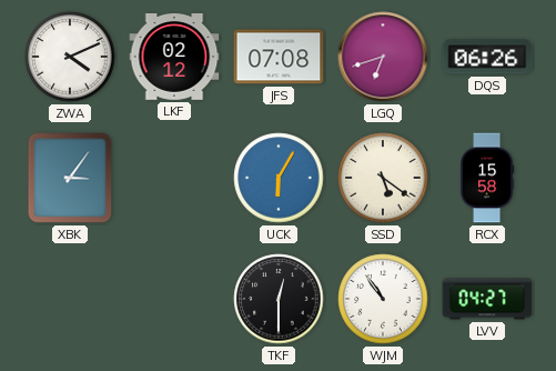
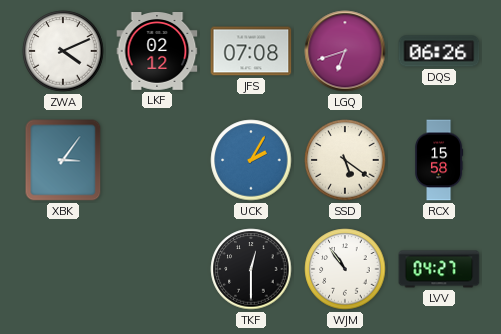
UCK: 6:05 -> 2:05 (251, 160)
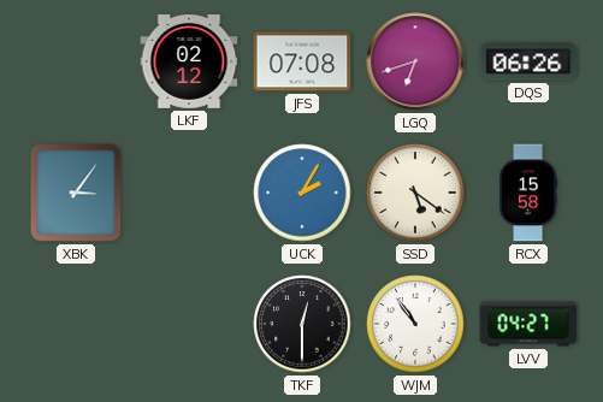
ZWA: 4:11 -> none (63, 51)
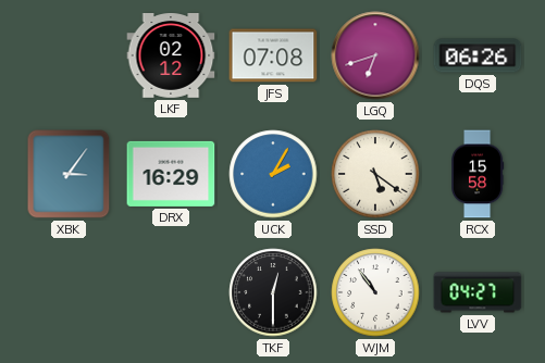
DRX: none -> 16:29 (171, 174)
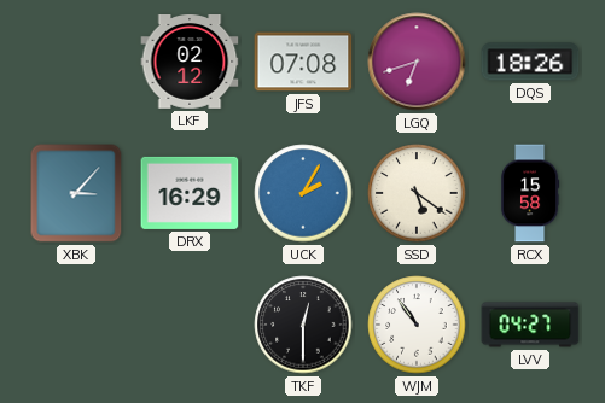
DQS: 06:26 -> 18:26 (530, 62)
XBK: 3:06 -> 3:07 (76, 193)
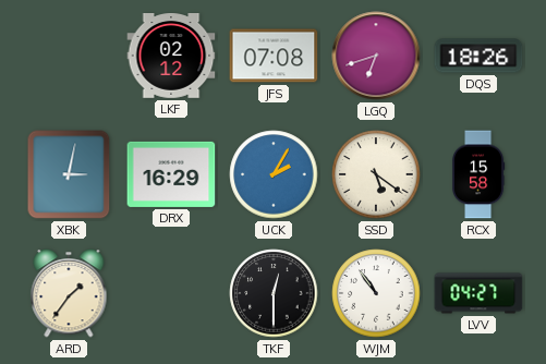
XBK: 3:07 -> 3:02 (69, 174)
ARD: none -> 1:36 (69, 293)
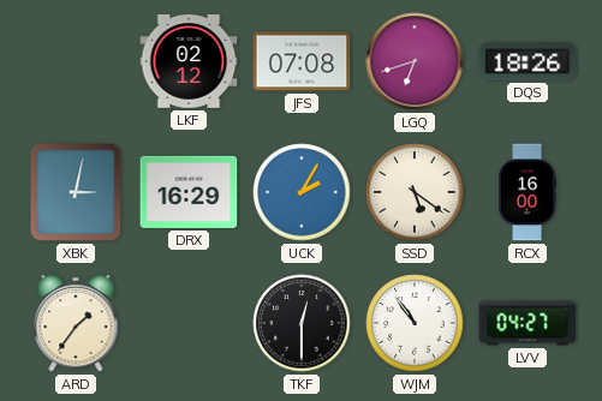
RCX: 15:58 -> 16:00 (528, 192)
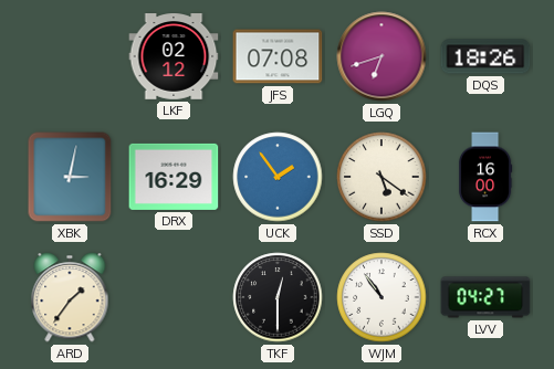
UCK: 2:05 -> 1:54 (278, 177)
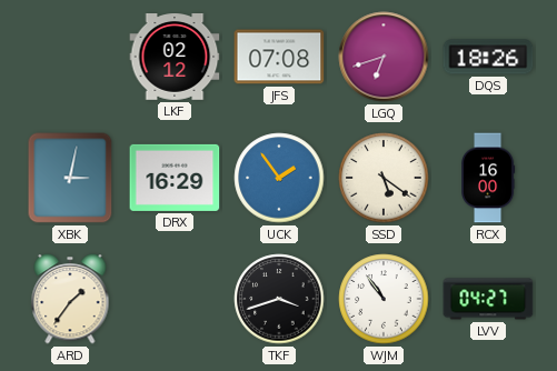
TKF: 12:30 -> 3:42 (279, 299)
